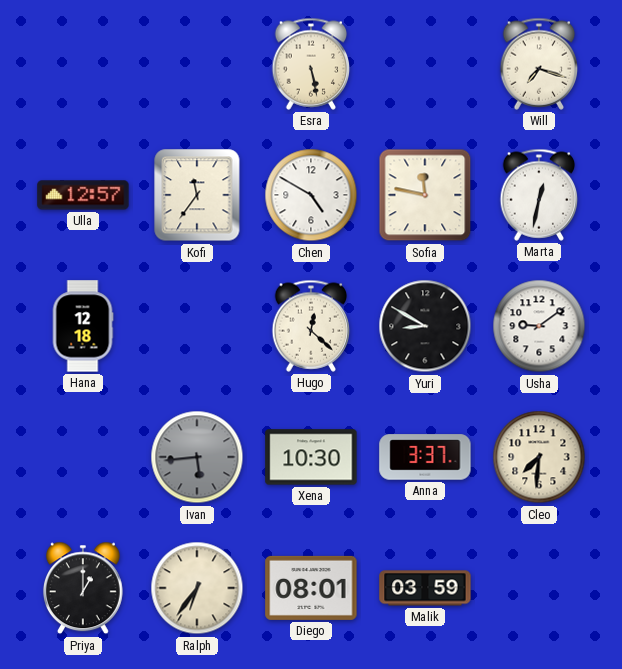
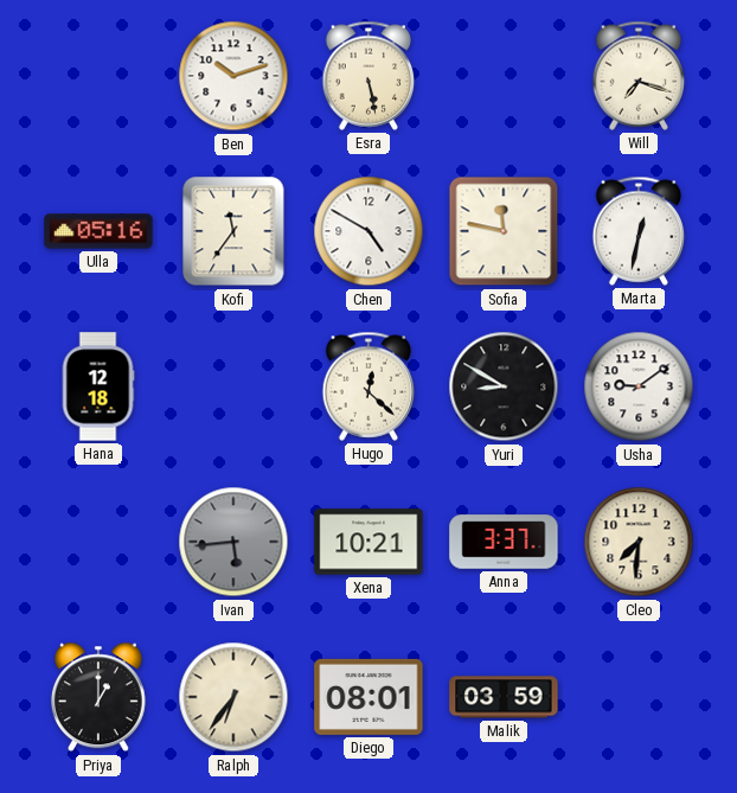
Ben: none -> 10:12 (233, 76)
Ulla: 12:57 -> 05:16 (98, 231)
Xena: 10:30 -> 10:21 (368, 542)
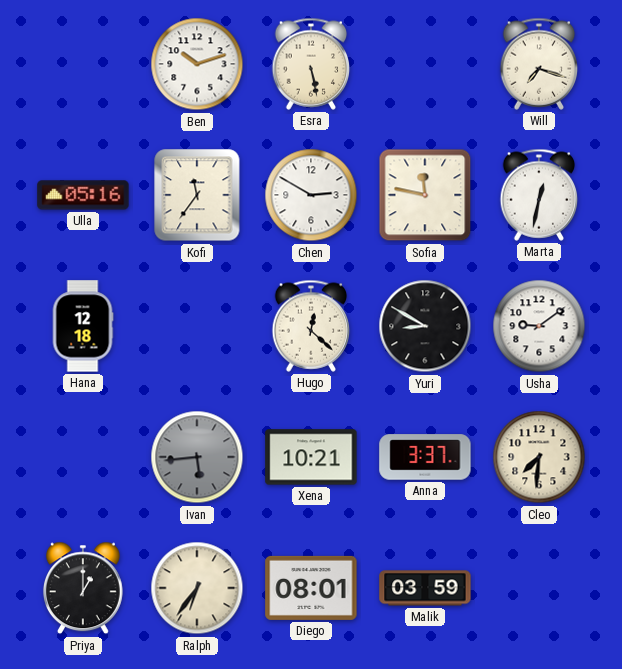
Chen: 4:50 -> 2:50 (311, 195)
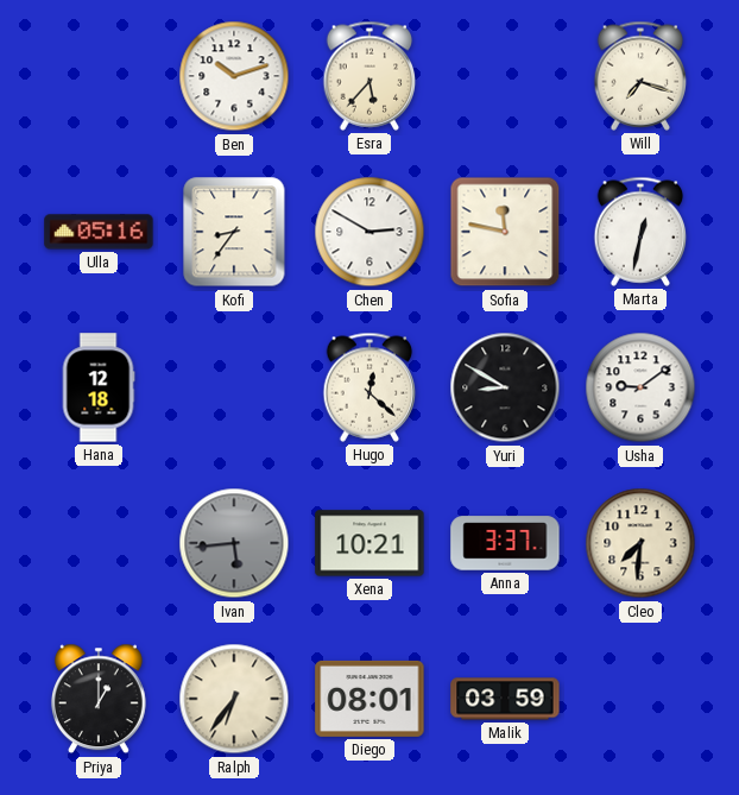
Esra: 5:28 -> 5:37 (369, 76)
Kofi: 11:36 -> 8:36 (234, 232)
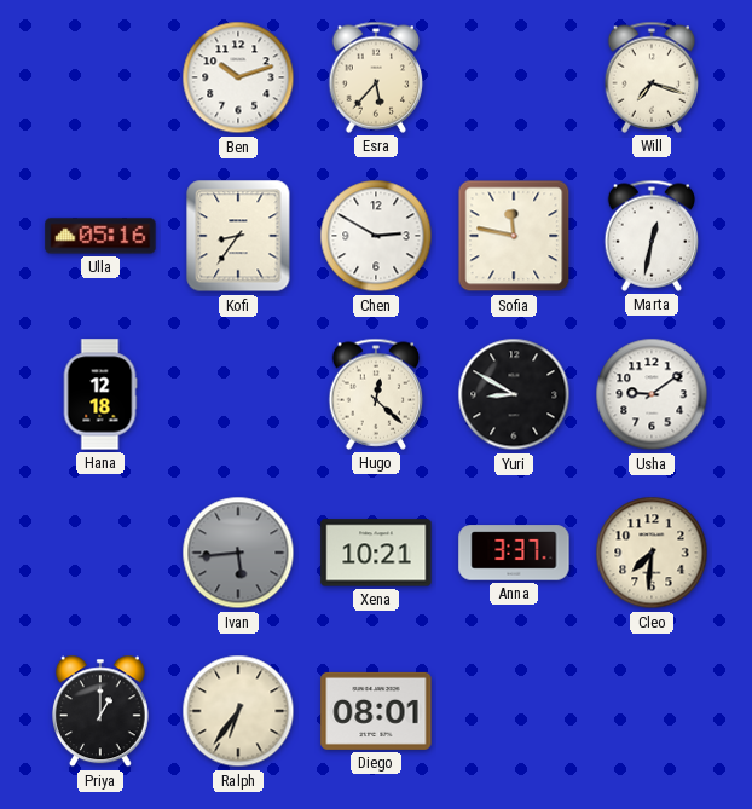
Malik: 03:59 -> none (505, 699)
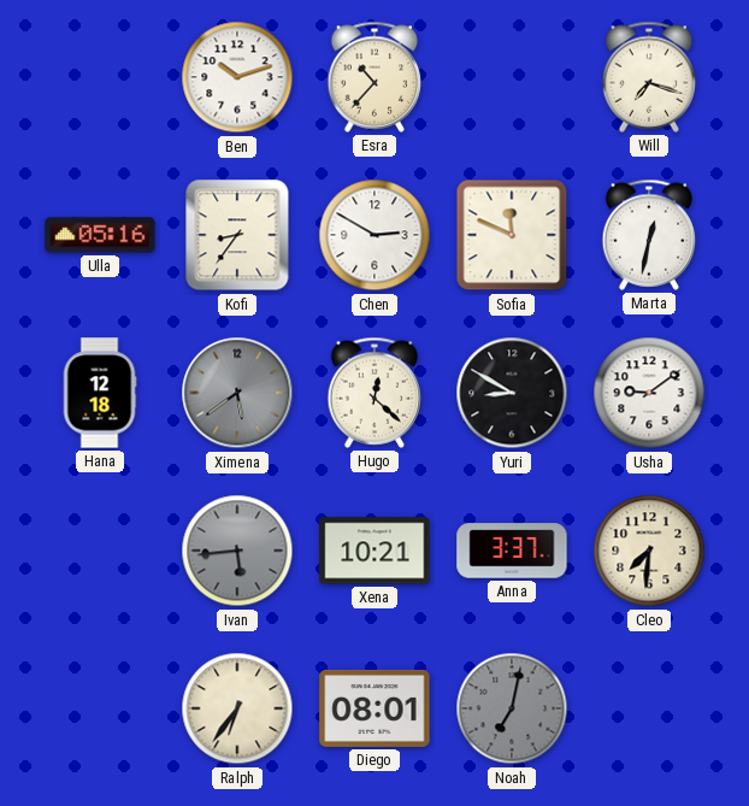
Esra: 5:37 -> 10:37 (374, 77)
Sofia: 11:47 -> 11:49 (512, 235)
Ximena: none -> 5:39 (237, 393)
Priya: 1:00 -> none (100, 711)
Noah: none -> 7:02 (512, 708)
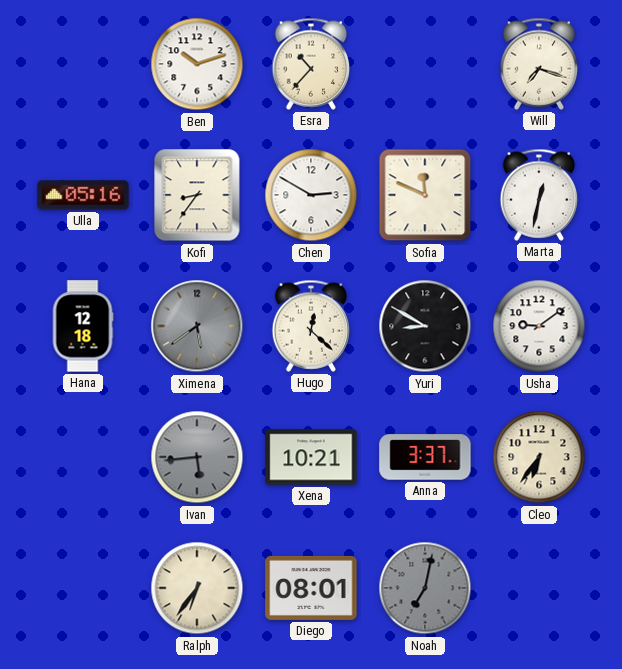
Cleo: 7:31 -> 6:36 (539, 457)
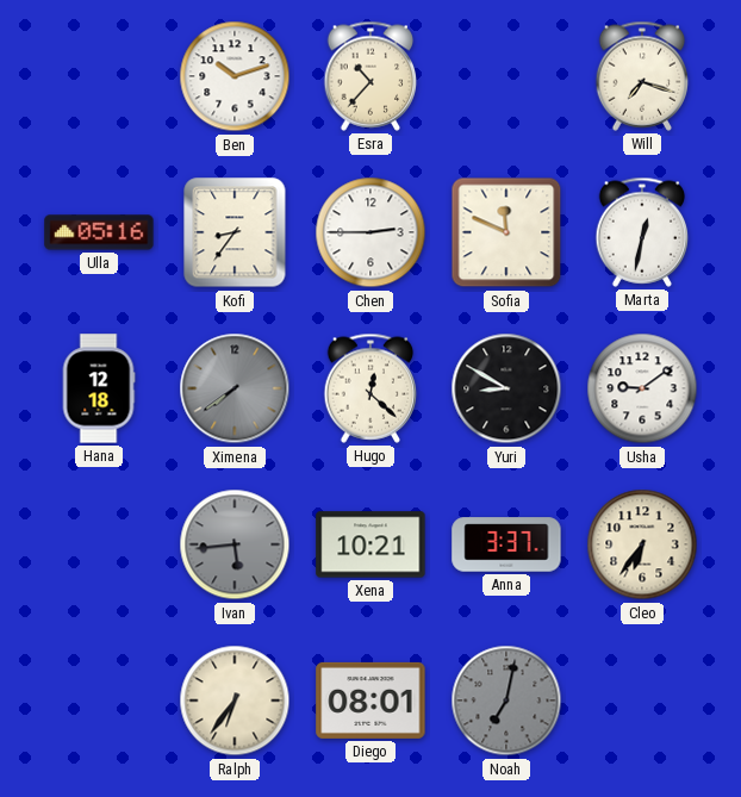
Chen: 2:50 -> 2:45 (370, 232)
Ximena: 5:39 -> 7:39 (235, 388)
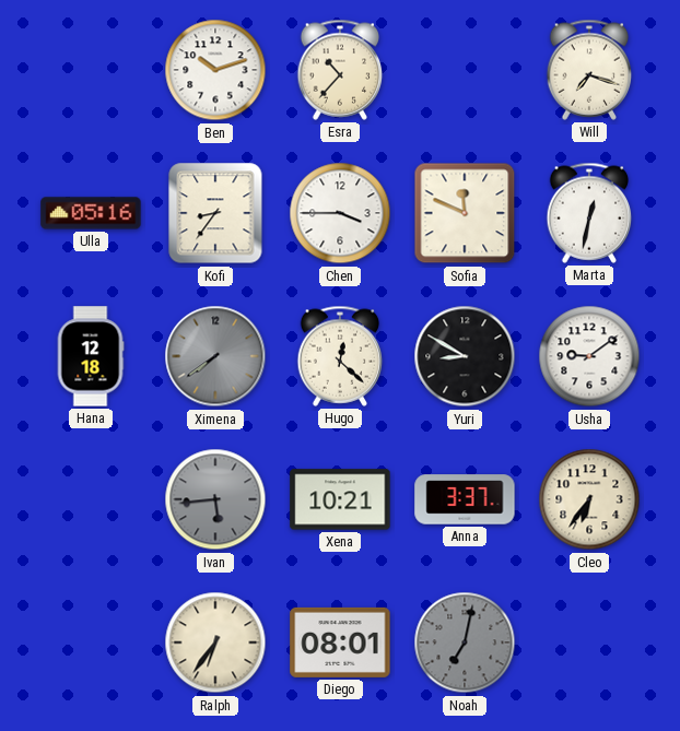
Chen: 2:45 -> 3:45 (340, 213)
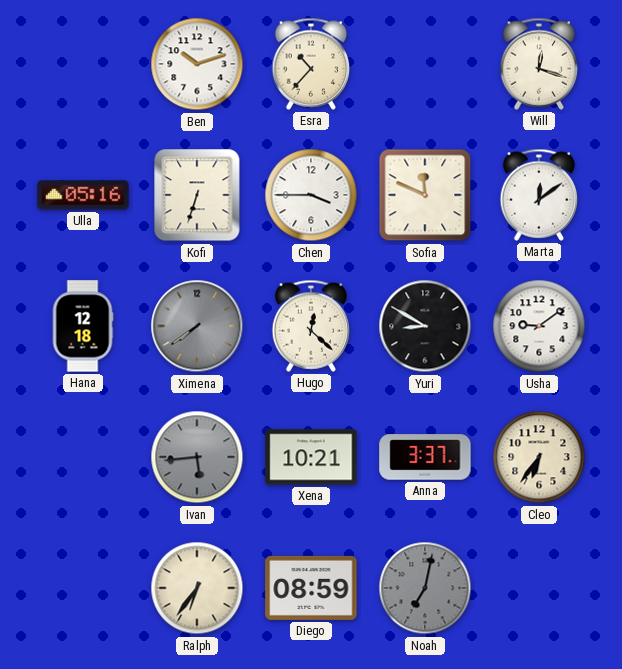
Will: 7:18 -> 12:18 (539, 64)
Kofi: 8:36 -> 6:33 (197, 195)
Marta: 12:32 -> 12:09 (539, 195)
Diego: 08:01 -> 08:59 (311, 588)
